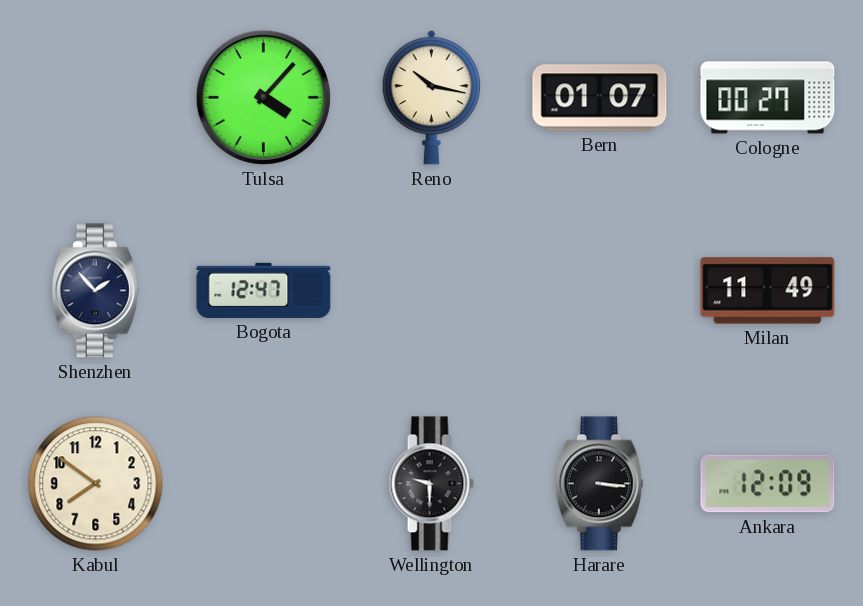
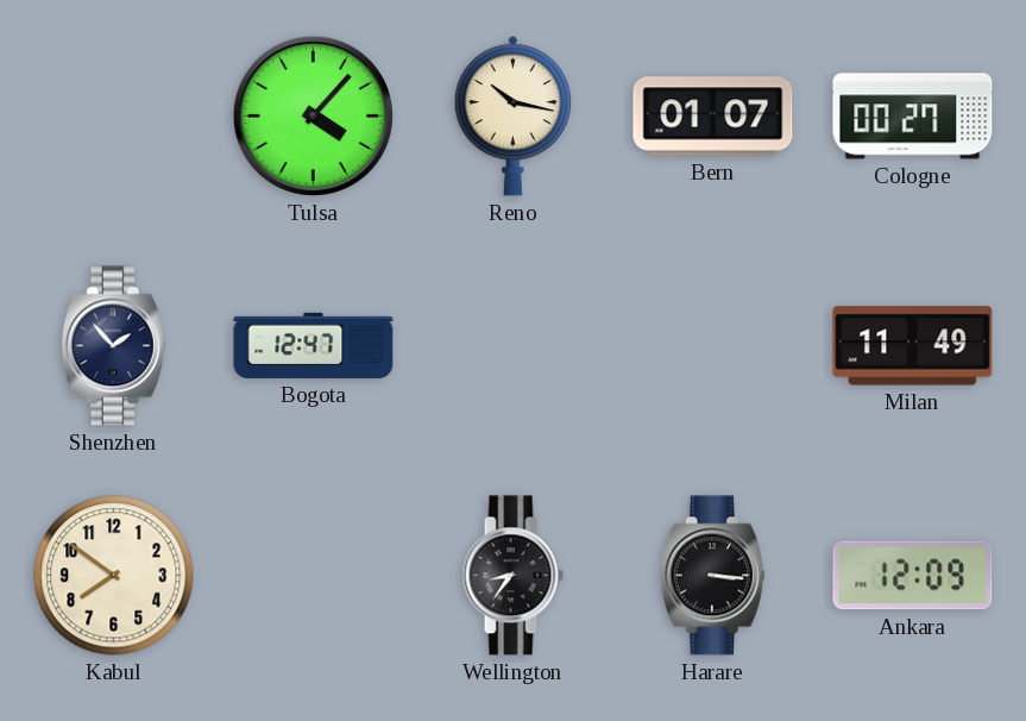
Wellington: 9:30 -> 8:36 (512, 576)
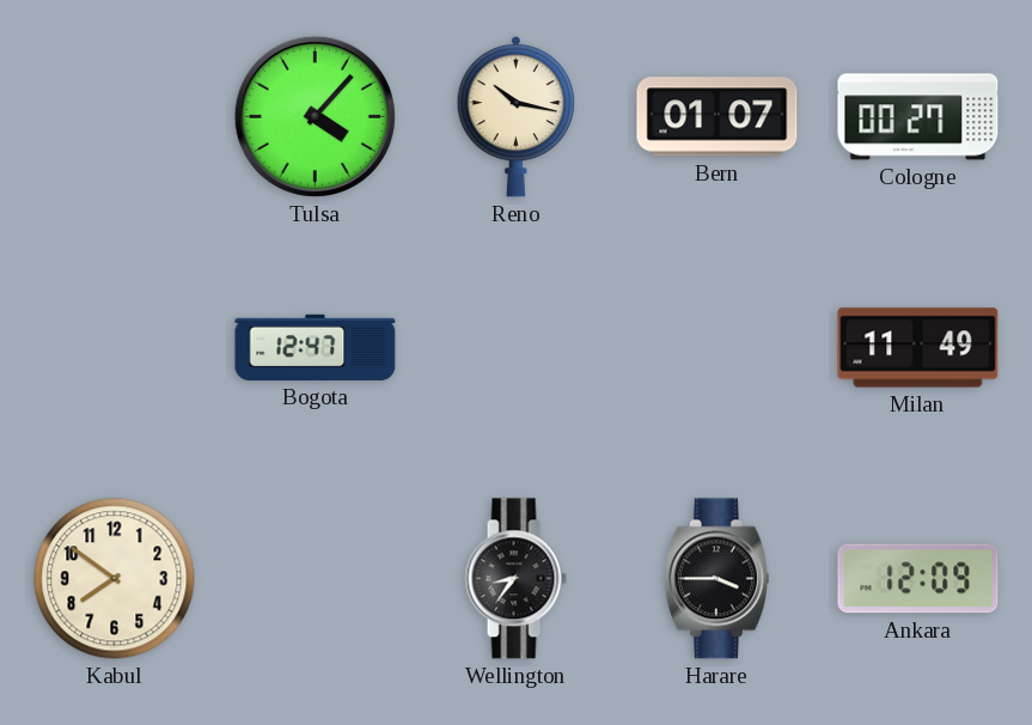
Shenzhen: 1:53 -> none (113, 346)
Harare: 3:16 -> 3:45 (716, 579)
